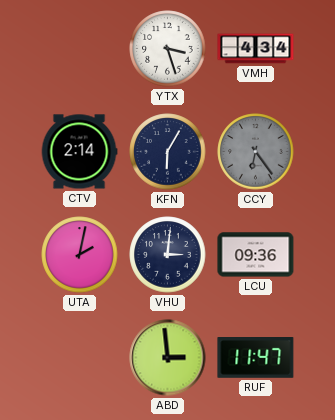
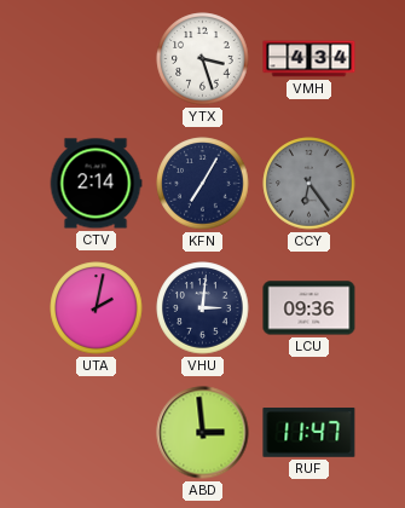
KFN: 6:05 -> 7:05 (203, 184)
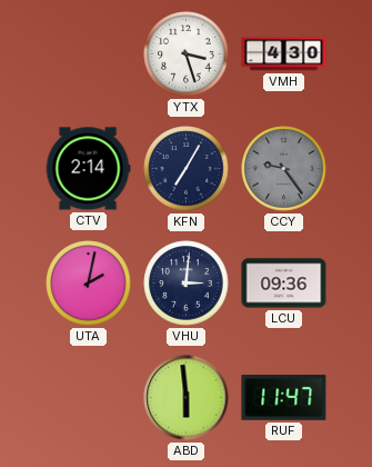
VMH: 4:34 -> 4:30 (284, 54)
CCY: 6:24 -> 9:24 (284, 169)
ABD: 2:59 -> 5:59 (187, 398)
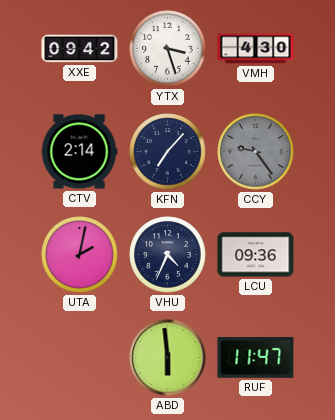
XXE: none -> 09:42 (80, 49)
KFN: 7:05 -> 7:07 (168, 152)
VHU: 3:01 -> 4:34 (168, 255)
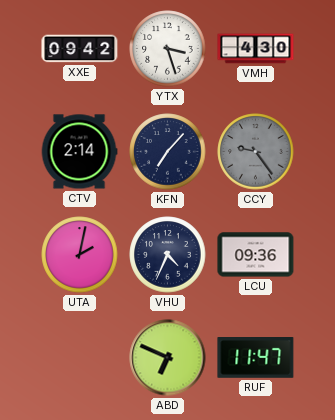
ABD: 5:59 -> 6:49 (168, 358)
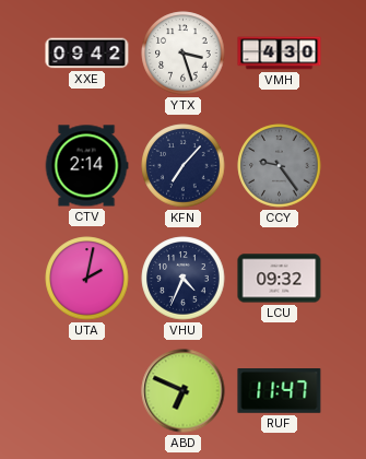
LCU: 09:36 -> 09:32 (280, 279)
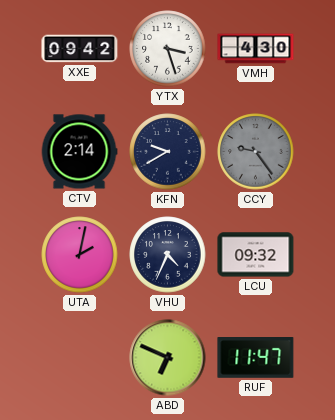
KFN: 7:07 -> 9:40 (168, 152)
